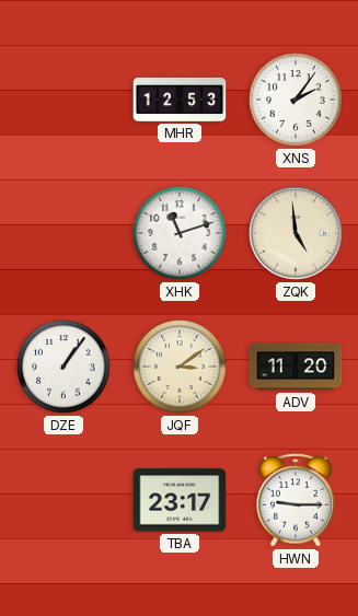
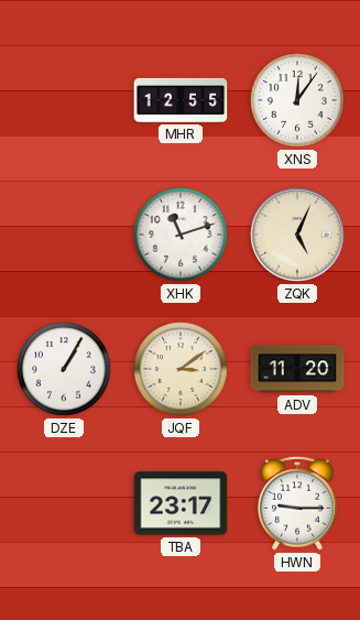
MHR: 12:53 -> 12:55 (181, 100)
XNS: 2:06 -> 12:06 (297, 100)
ZQK: 4:59 -> 5:04 (297, 235)
DZE: 1:06 -> 1:05 (64, 369)
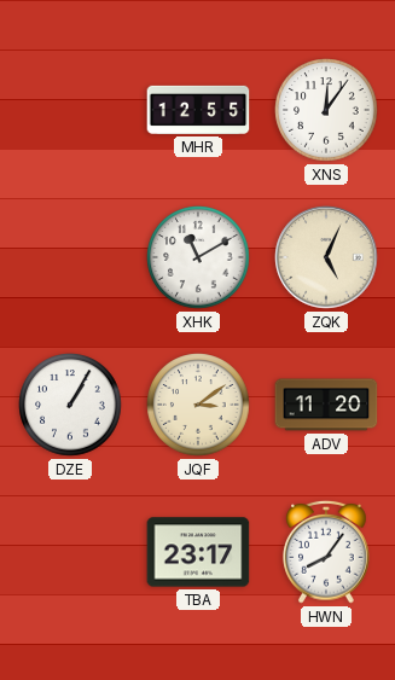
XHK: 11:12 -> 11:10 (198, 257)
HWN: 9:15 -> 8:06 (326, 552)
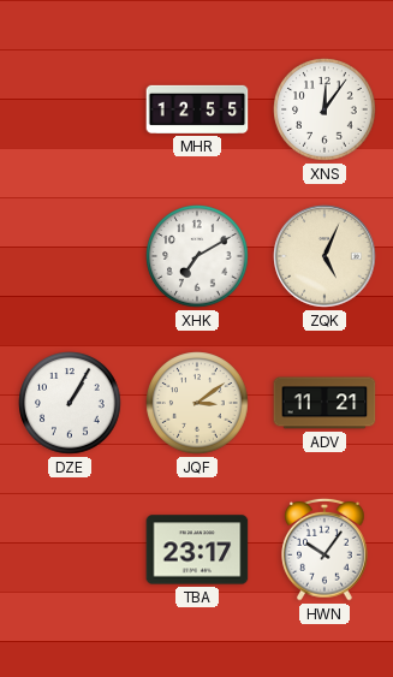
XHK: 11:10 -> 7:10 (197, 256)
ADV: 11:20 -> 11:21 (324, 403)
HWN: 8:06 -> 10:06 (324, 550)
